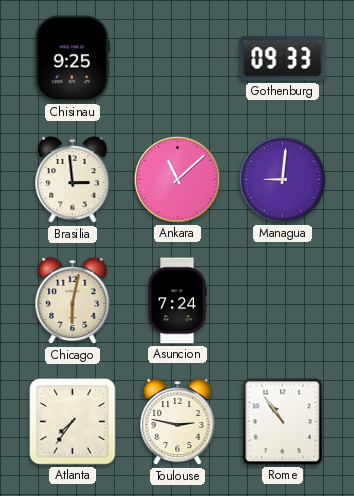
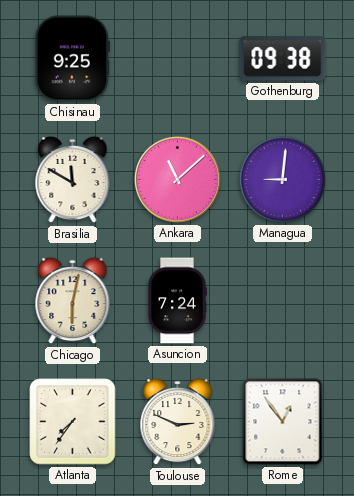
Gothenburg: 09:33 -> 09:38 (283, 59)
Brasilia: 2:59 -> 11:50 (73, 180)
Toulouse: 2:47 -> 2:49 (178, 422)
Rome: 10:54 -> 12:54 (283, 422)
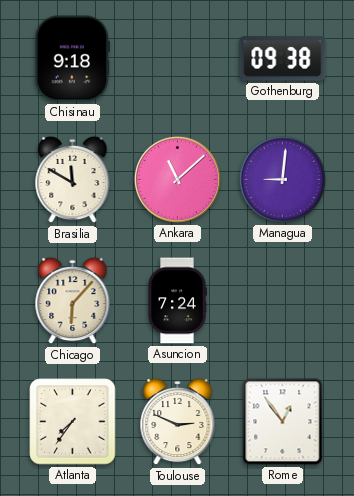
Chisinau: 9:25 -> 9:18 (72, 59)
Chicago: 6:02 -> 6:07 (73, 301)
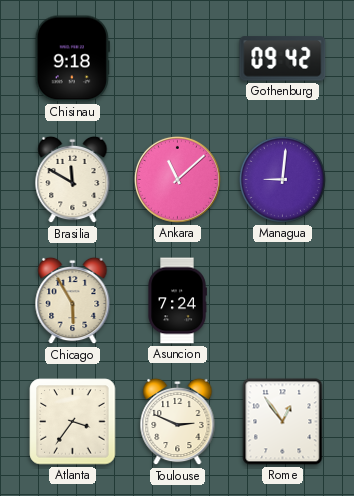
Gothenburg: 09:38 -> 09:42 (283, 59)
Chicago: 6:07 -> 5:55 (73, 301)
Atlanta: 7:36 -> 3:36 (73, 422)
